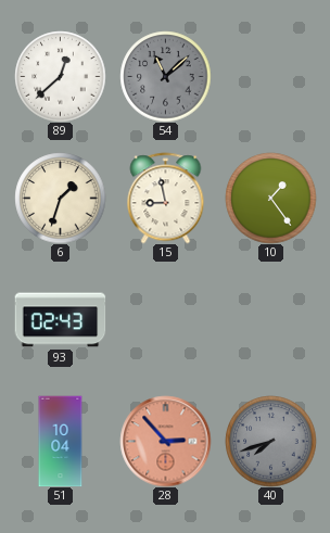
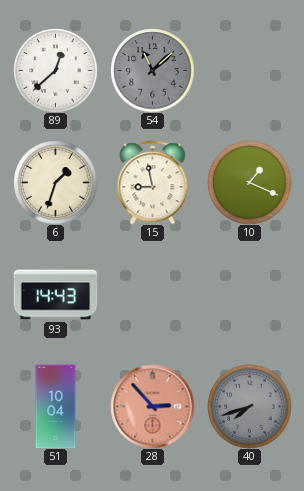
10: 1:24 -> 1:19 (249, 182)
93: 02:43 -> 14:43 (55, 295)
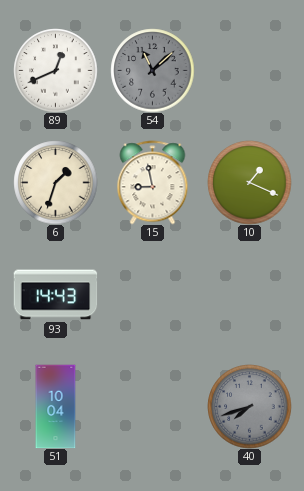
89: 12:38 -> 12:41 (55, 70)
28: 2:53 -> none (152, 406)
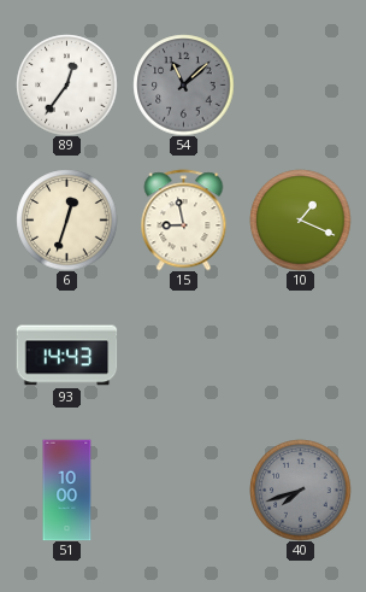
89: 12:41 -> 12:36 (66, 84)
6: 1:33 -> 12:33 (66, 219)
51: 10:04 -> 10:00 (67, 490)
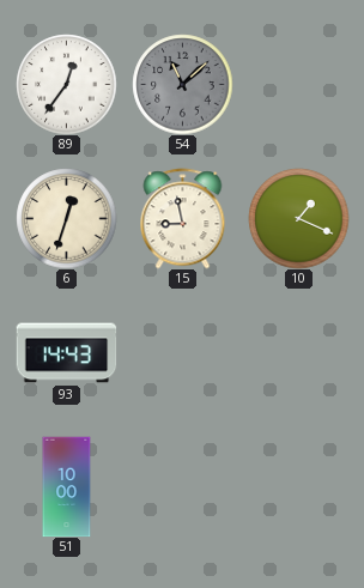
40: 7:42 -> none (300, 490)
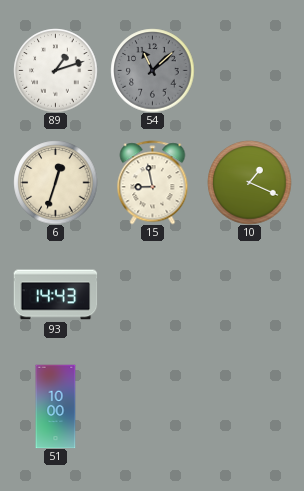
89: 12:36 -> 1:12 (55, 70)
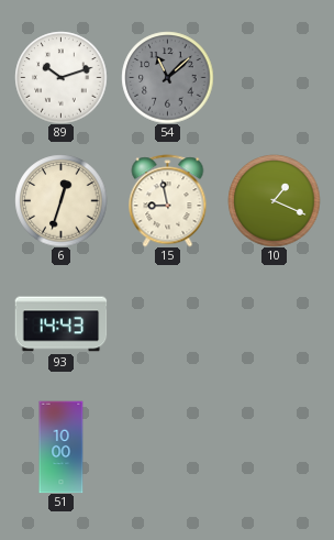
89: 1:12 -> 10:12 (60, 77)
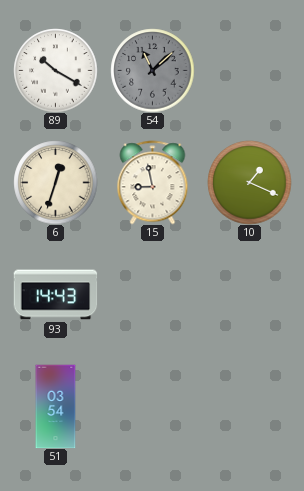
89: 10:12 -> 10:20 (55, 70)
51: 10:00 -> 03:54 (56, 406)
